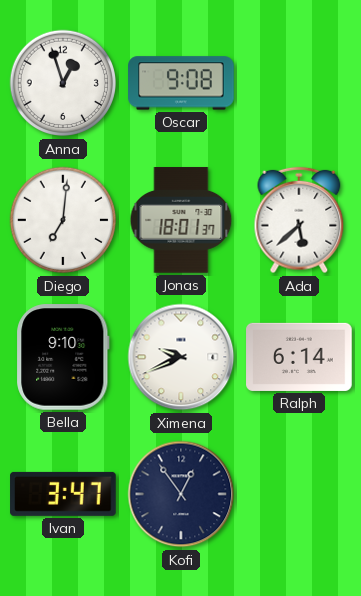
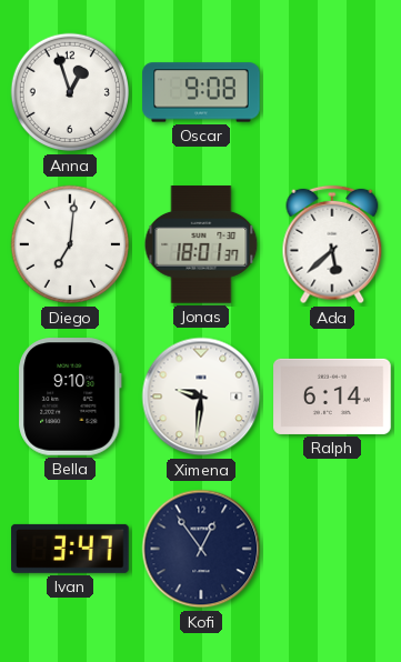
Ximena: 9:41 -> 9:31 (201, 397)
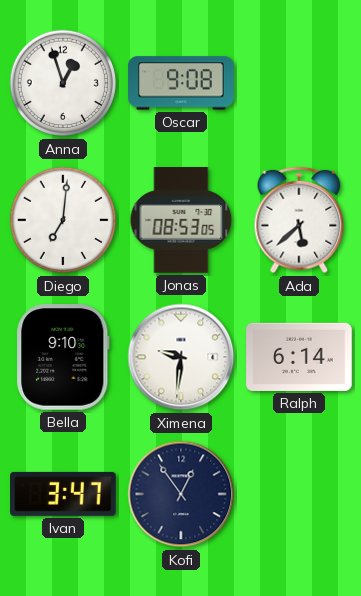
Jonas: 18:01 -> 08:53 (181, 220)
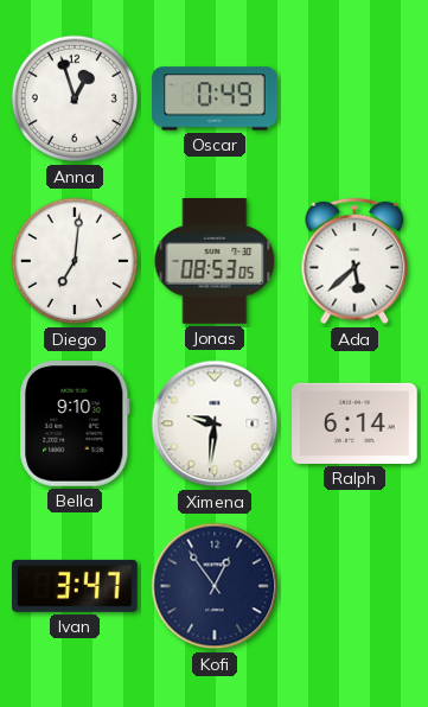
Oscar: 9:08 -> 0:49 (215, 98)
